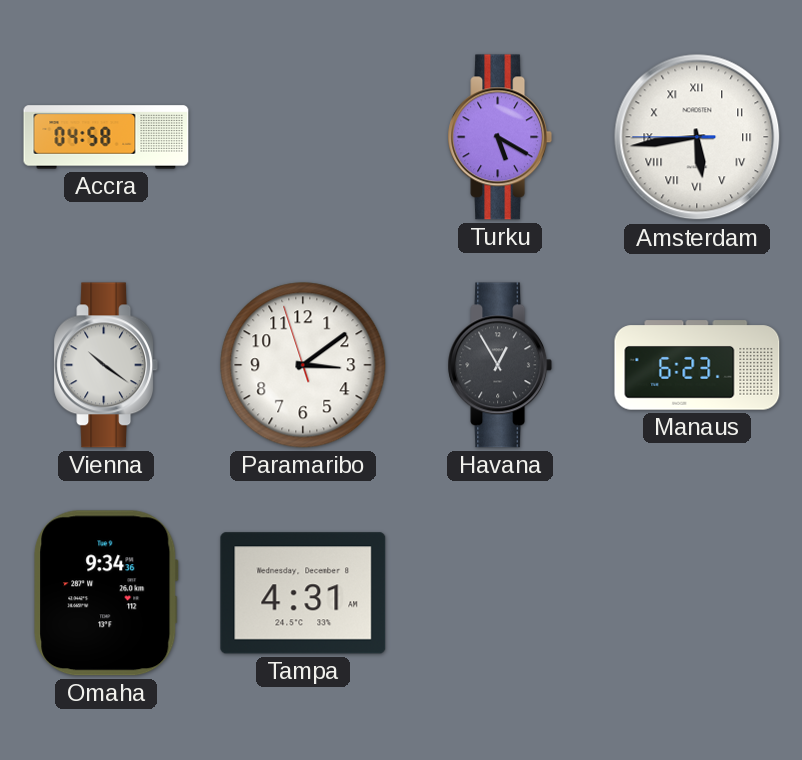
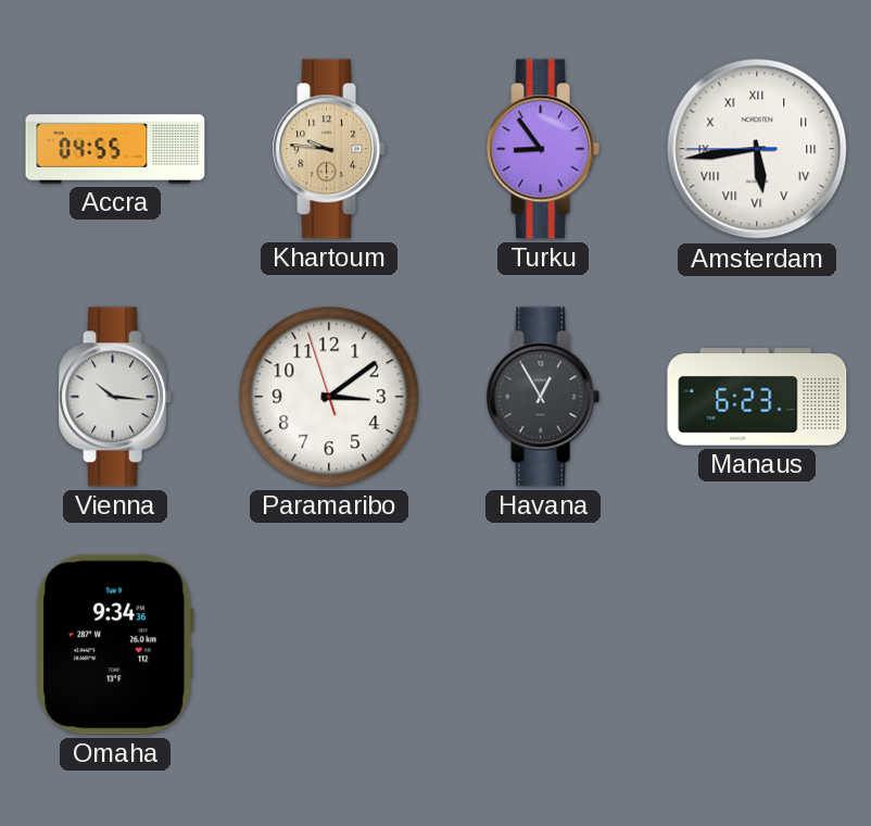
Accra: 04:58 -> 04:55 (115, 149)
Khartoum: none -> 9:46 (329, 149)
Turku: 5:20 -> 8:54 (543, 149)
Vienna: 10:21 -> 10:16 (115, 397)
Tampa: 4:31 -> none (303, 593)
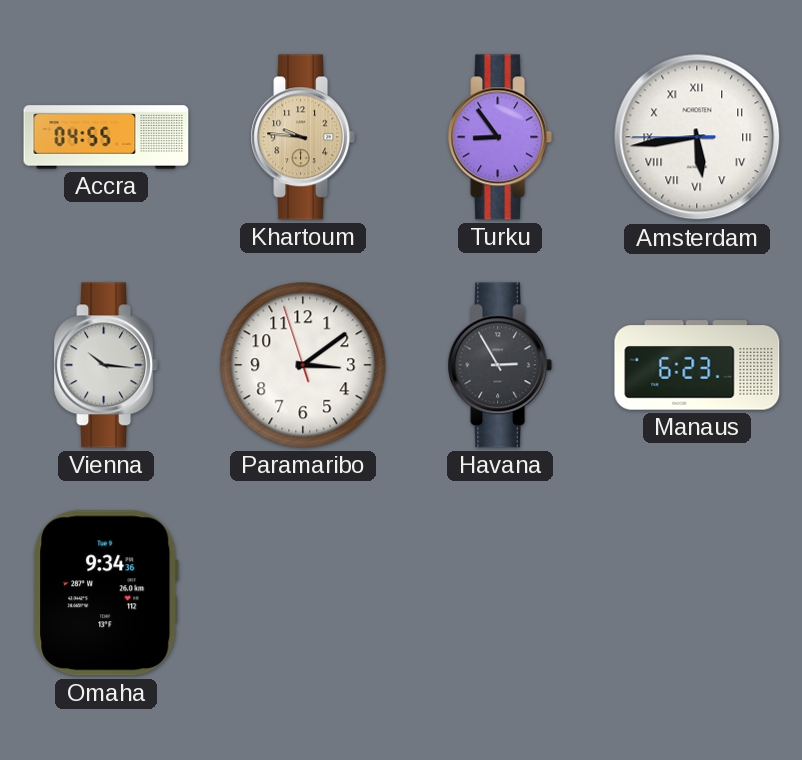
Havana: 12:55 -> 2:55 (500, 365)
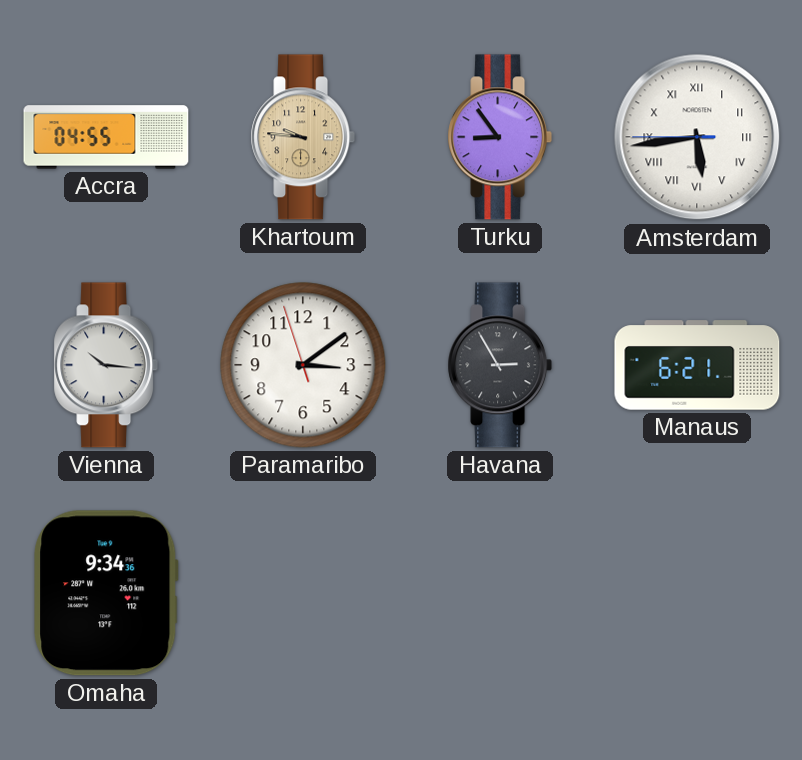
Manaus: 6:23 -> 6:21 (697, 365)
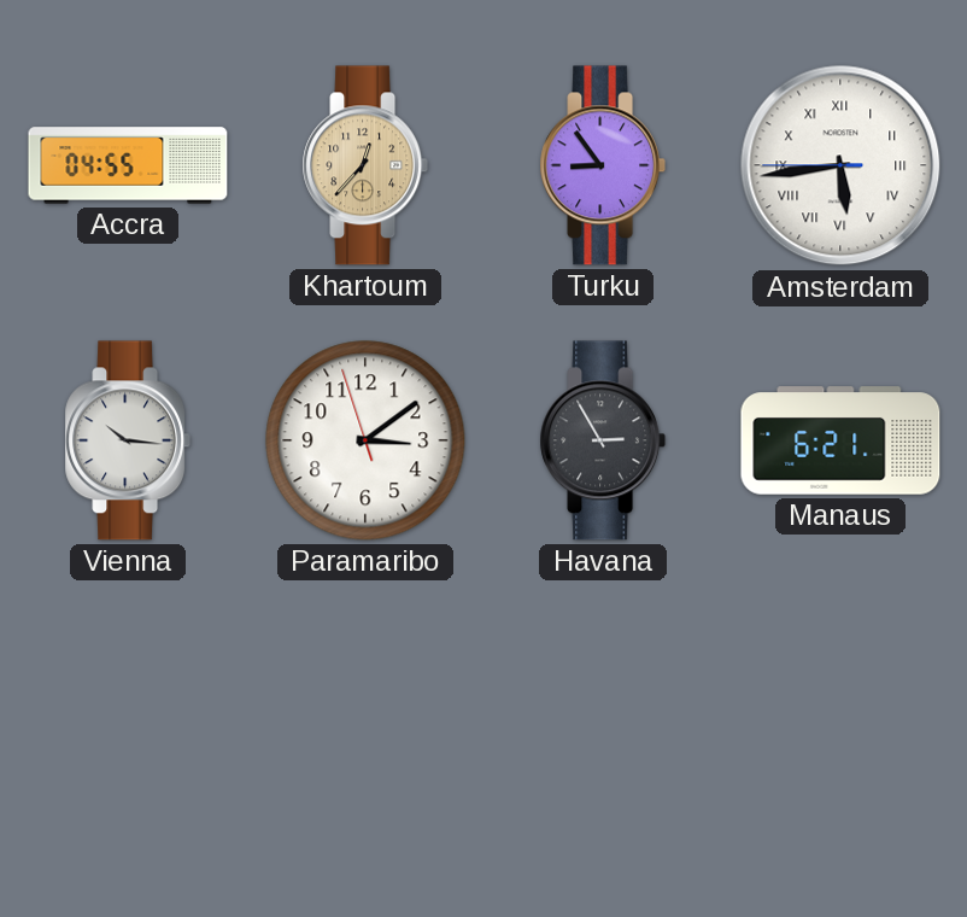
Khartoum: 9:46 -> 12:37 (365, 165)
Omaha: 9:34 -> none (106, 593)
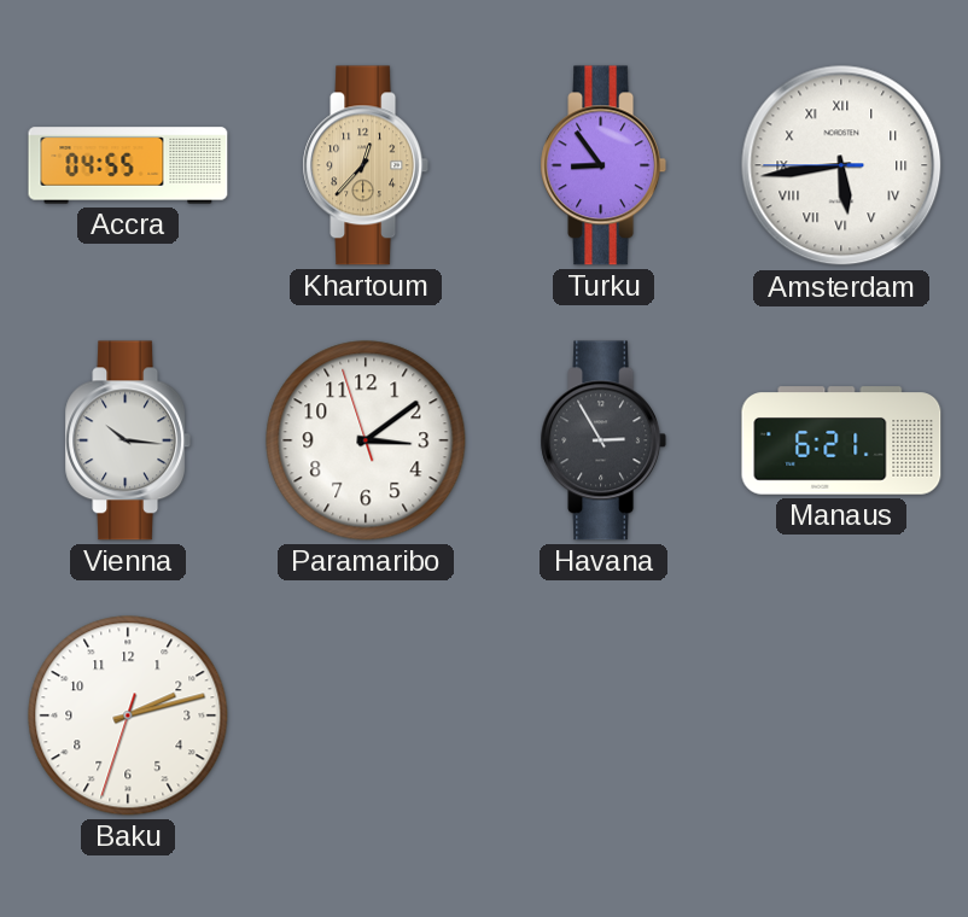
Baku: none -> 2:12 (128, 716)
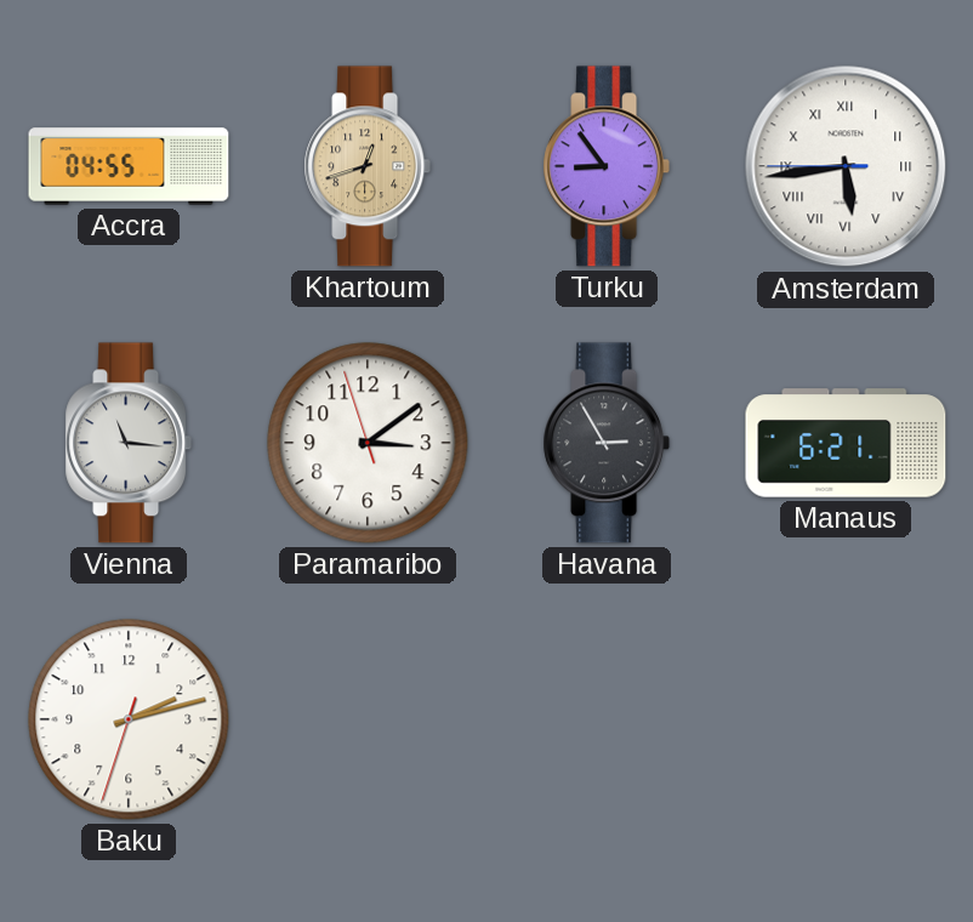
Khartoum: 12:37 -> 12:42 (368, 166)
Vienna: 10:16 -> 11:16 (129, 443)
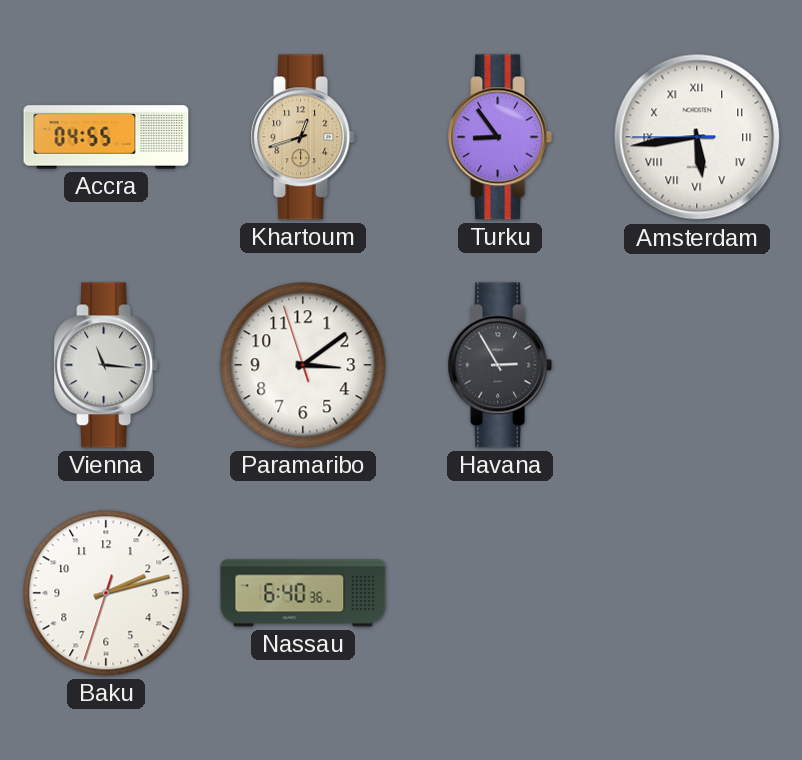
Manaus: 6:21 -> none (846, 443)
Nassau: none -> 6:40 (303, 593)
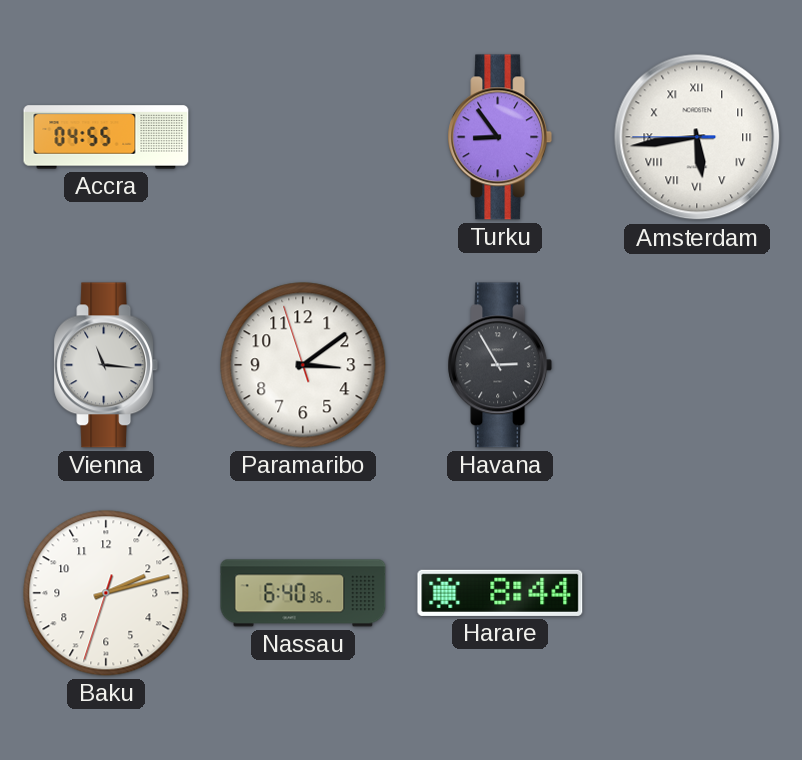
Khartoum: 12:42 -> none (303, 137)
Harare: none -> 8:44 (500, 593)
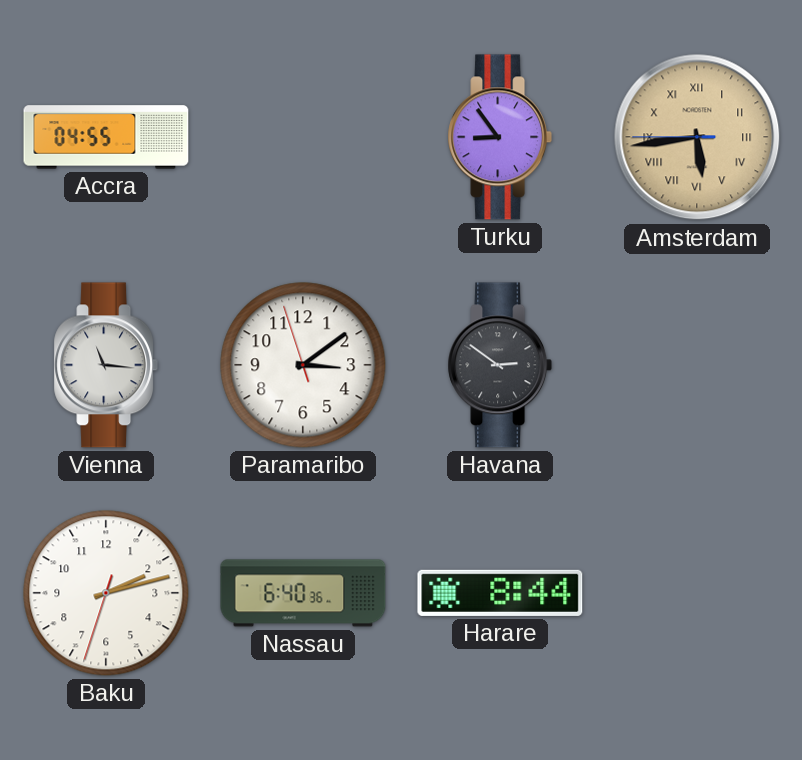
Amsterdam dial: white -> champagne (697, 137)
Havana: 2:55 -> 2:51 (500, 365)
